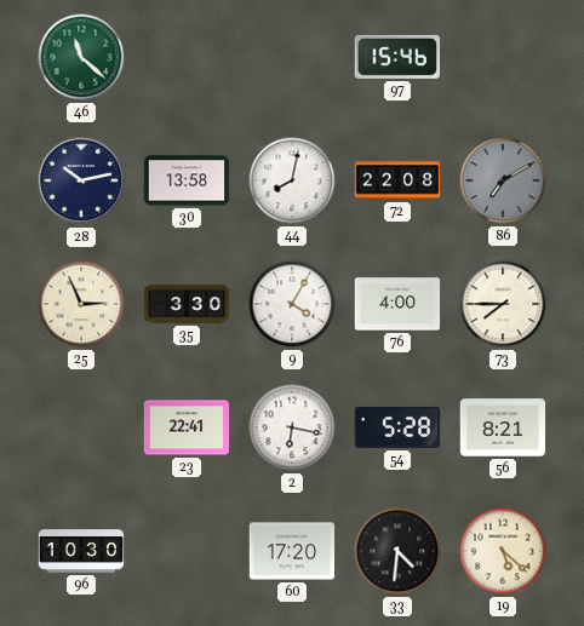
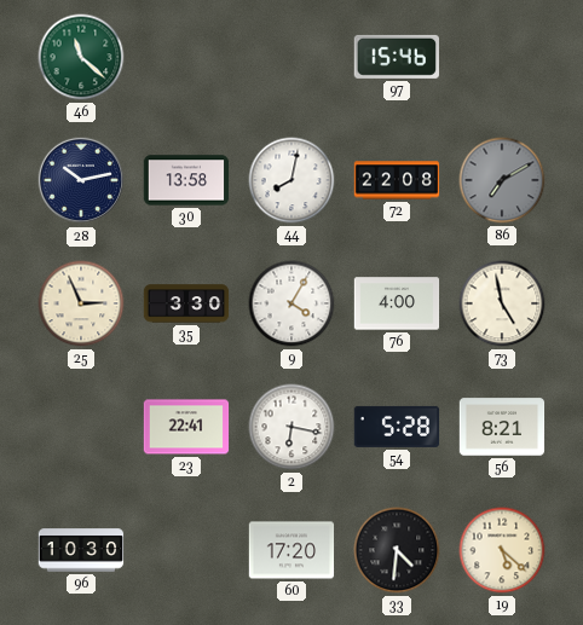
73: 7:45 -> 4:58 (502, 303)
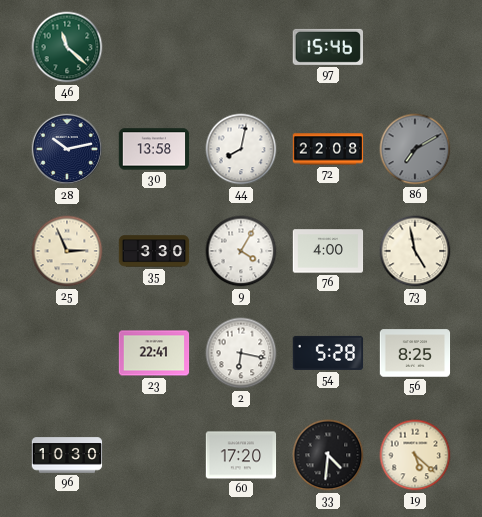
56: 8:21 -> 8:25 (415, 353)
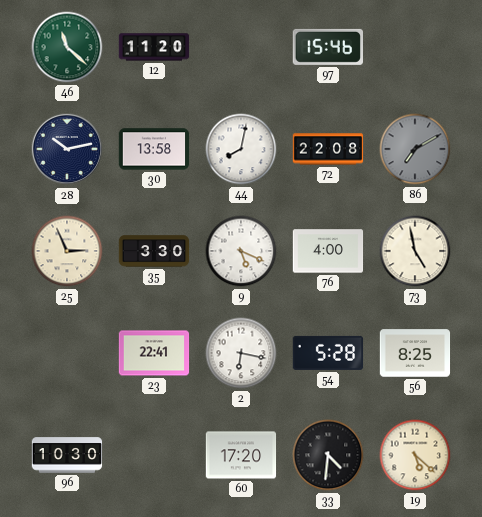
12: none -> 11:20 (154, 47)
9: 4:05 -> 5:19 (241, 251)
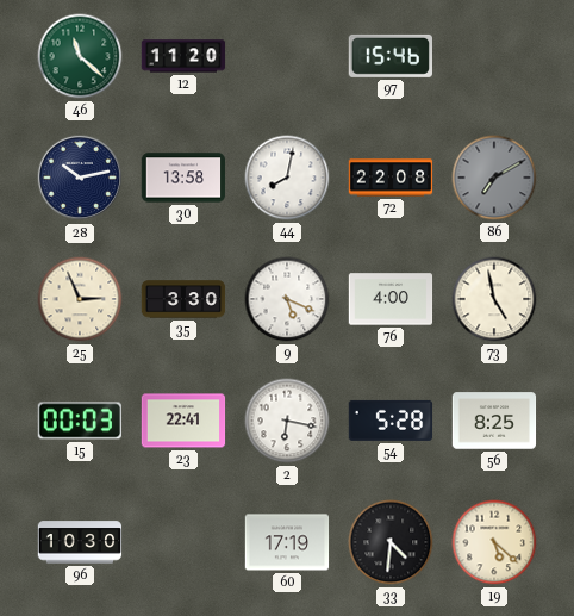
15: none -> 00:03 (79, 421)
60: 17:20 -> 17:19 (287, 542)
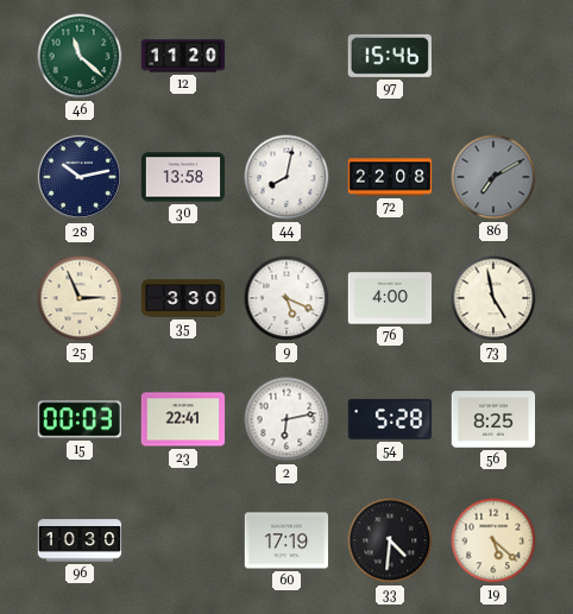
2: 6:17 -> 6:13 (286, 419)
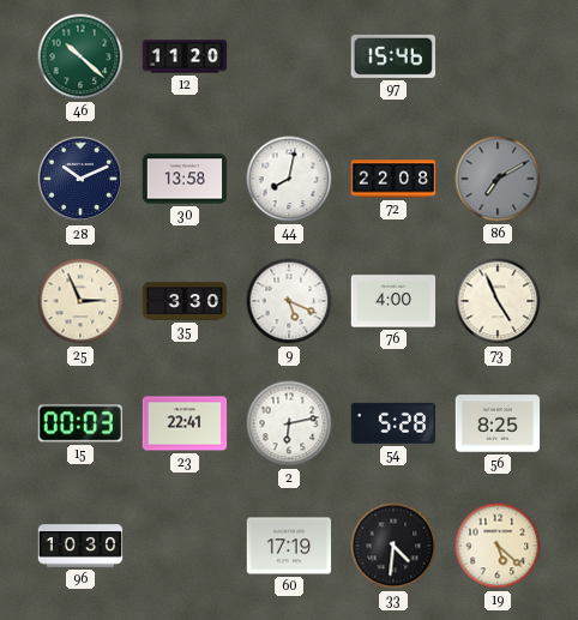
46: 11:22 -> 10:22 (80, 56)
28: 10:13 -> 10:11 (80, 179)
73: 4:58 -> 4:56 (498, 301)
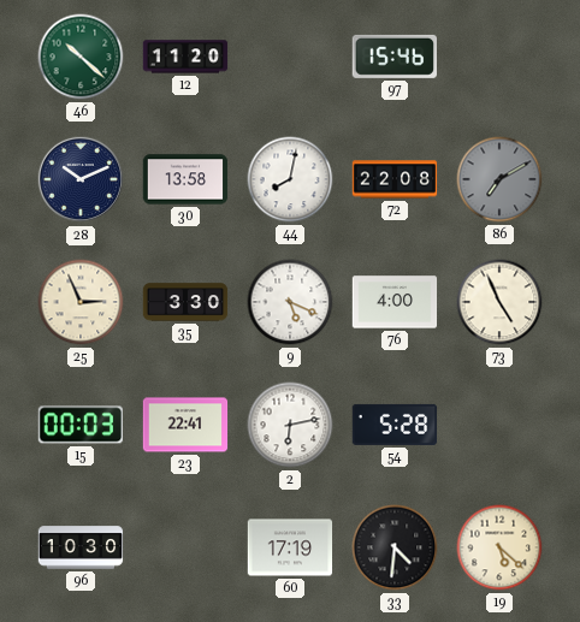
56: 8:25 -> none (498, 423)
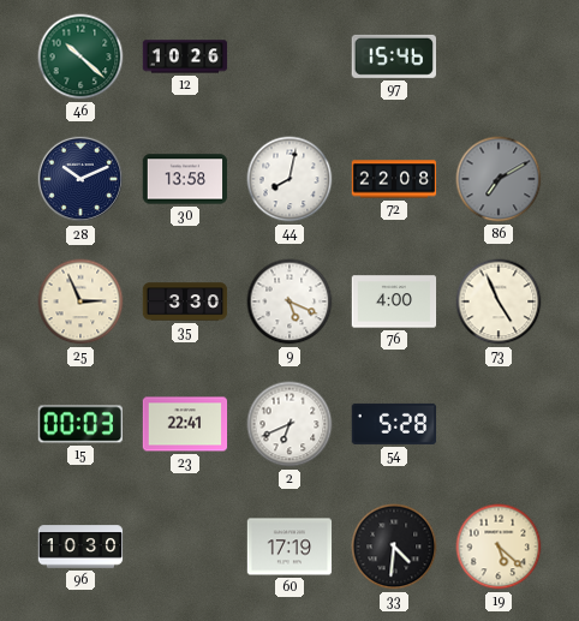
12: 11:20 -> 10:26 (185, 56)
2: 6:13 -> 6:41 (289, 424)
